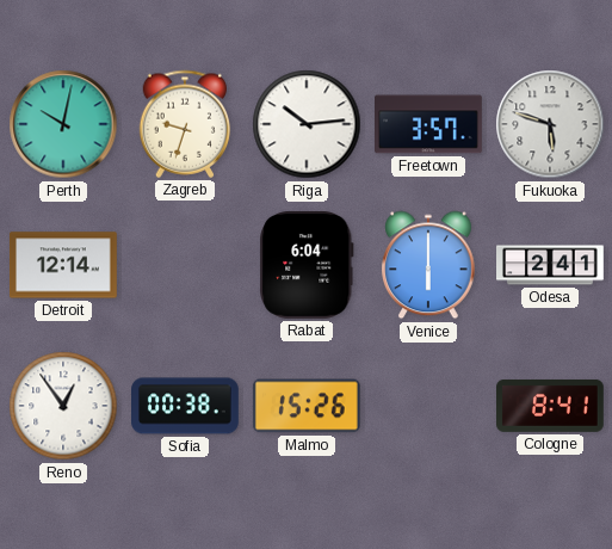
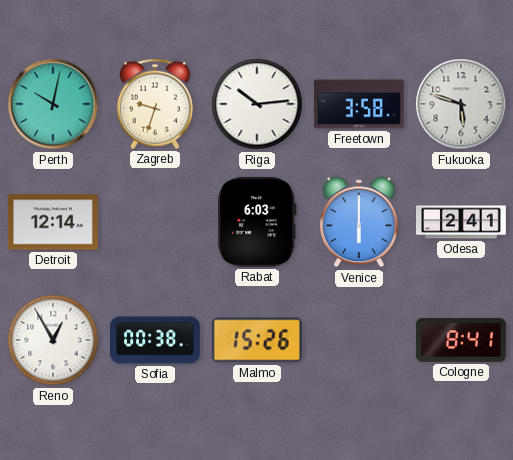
Freetown: 3:57 -> 3:58 (360, 104)
Rabat: 6:04 -> 6:03 (257, 222)
Reno: 12:54 -> 12:55 (53, 340)
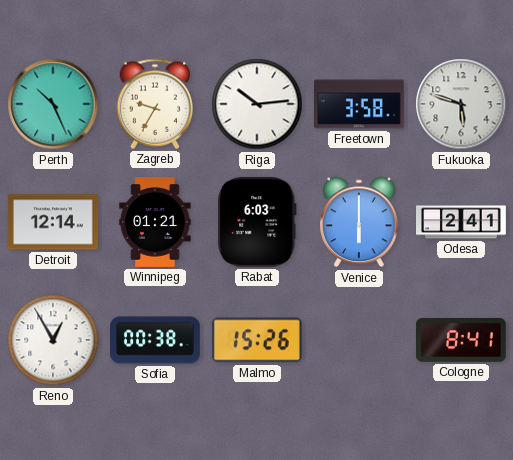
Perth: 10:02 -> 10:26 (53, 104)
Zagreb: 9:33 -> 9:35 (155, 104)
Winnipeg: none -> 01:21 (155, 223)
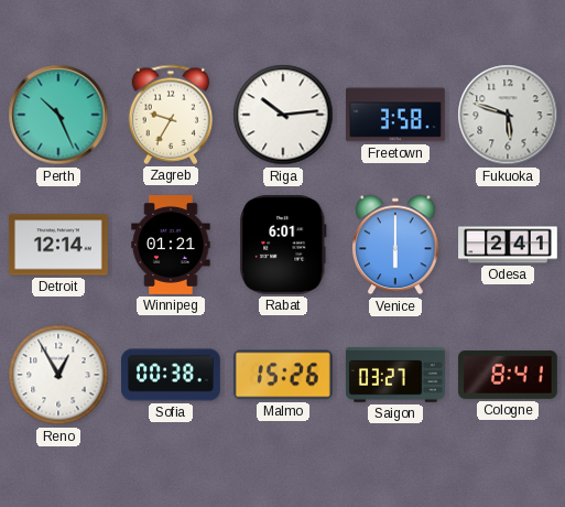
Rabat: 6:03 -> 6:01 (283, 245)
Saigon: none -> 03:27 (395, 375)
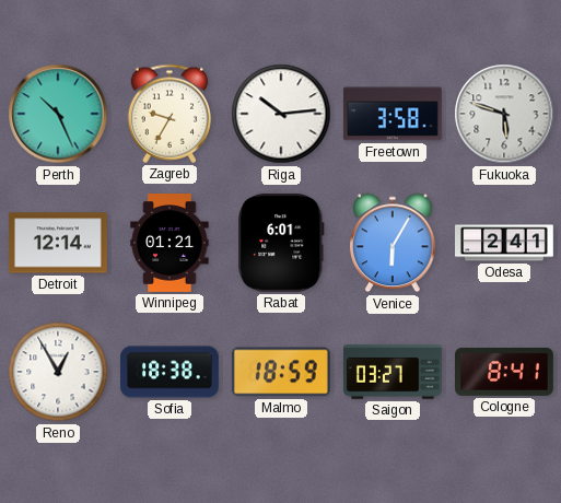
Venice: 6:00 -> 6:05 (394, 243)
Sofia: 00:38 -> 18:38 (171, 372)
Malmo: 15:26 -> 18:59 (281, 372)
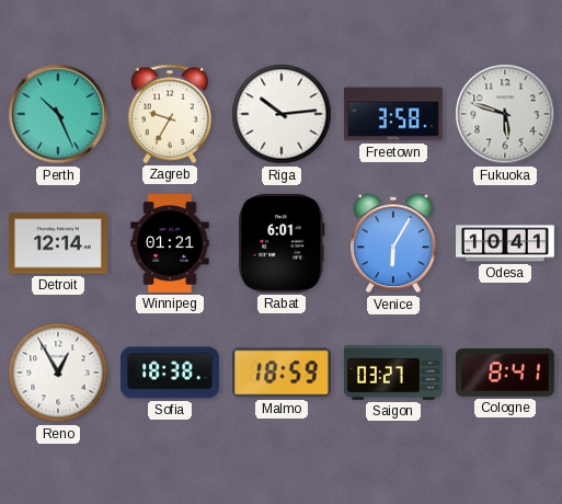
Odesa: 2:41 -> 10:41 (506, 243)
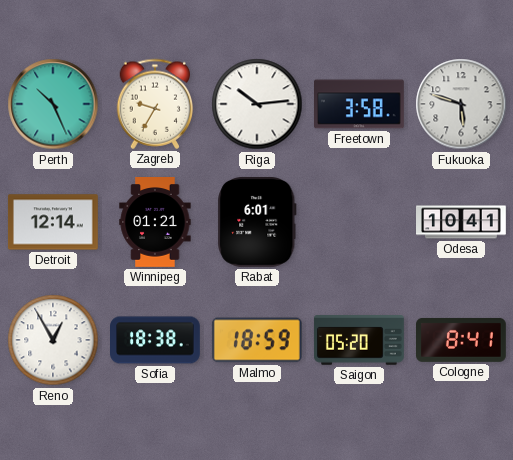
Venice: 6:05 -> none (394, 243)
Saigon: 03:27 -> 05:20 (359, 340)
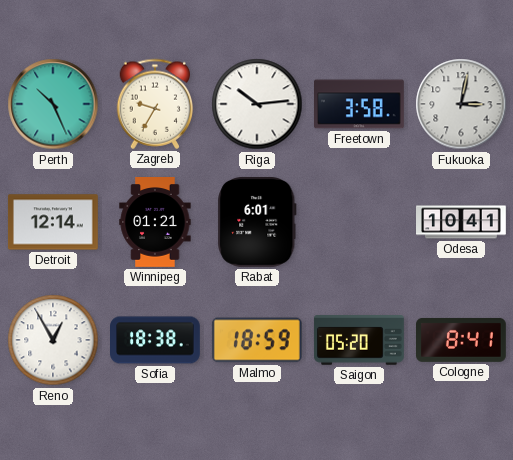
Fukuoka: 5:48 -> 3:02 (461, 104)
